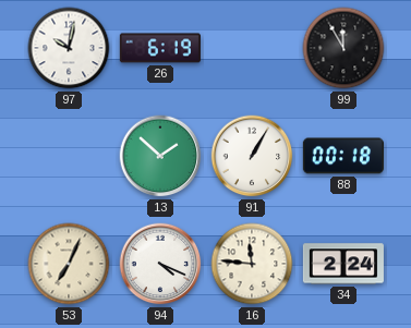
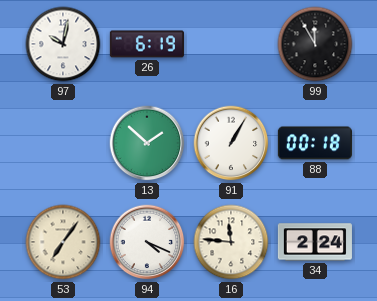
53: 7:04 -> 7:06 (63, 242)
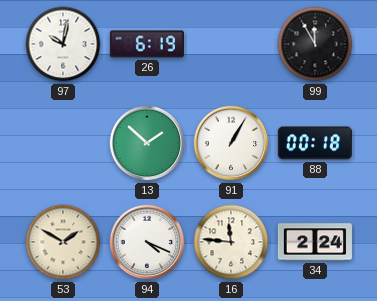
53: 7:06 -> 1:50 (63, 242)
